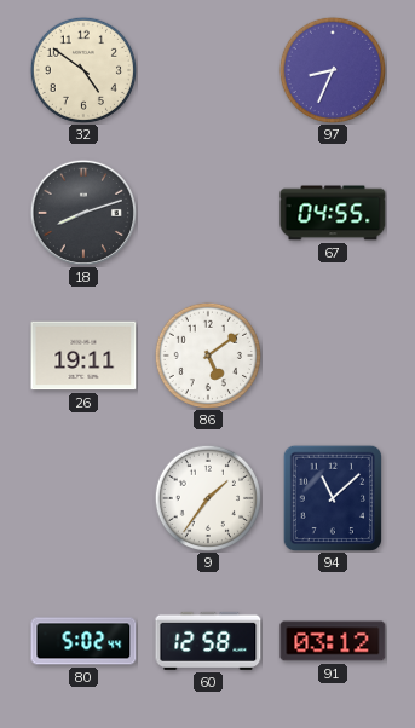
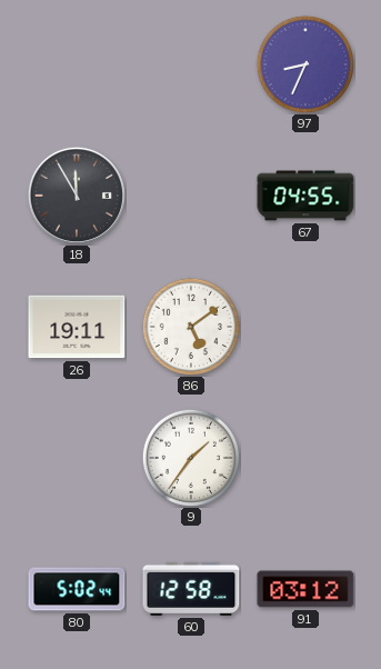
32: 4:51 -> none (82, 69)
18: 8:12 -> 11:55 (77, 196)
94: 11:08 -> none (332, 497)
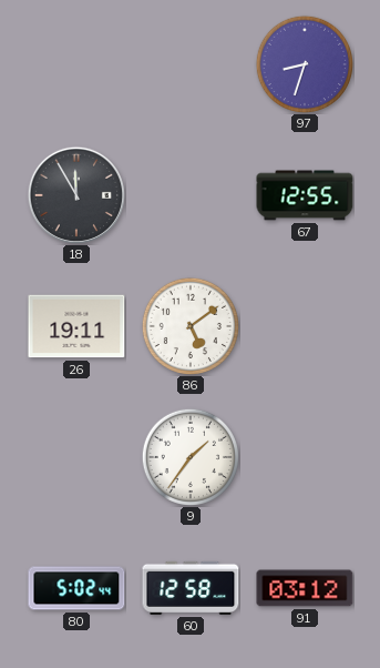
97: 8:34 -> 8:33 (304, 63)
67: 04:55 -> 12:55 (305, 195)
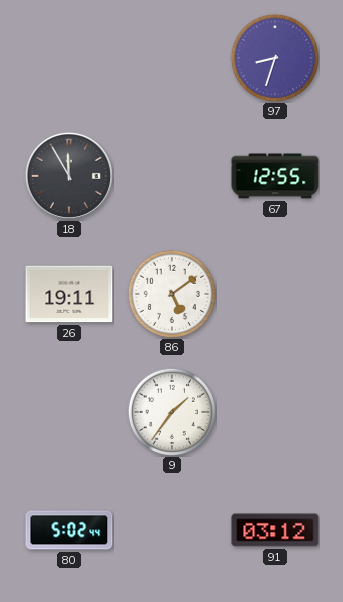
60: 12:58 -> none (191, 588)
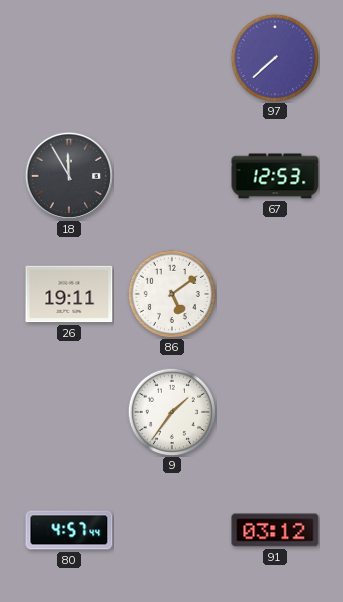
97: 8:33 -> 7:38 (274, 57)
67: 12:55 -> 12:53 (275, 176)
80: 5:02 -> 4:57 (69, 530)
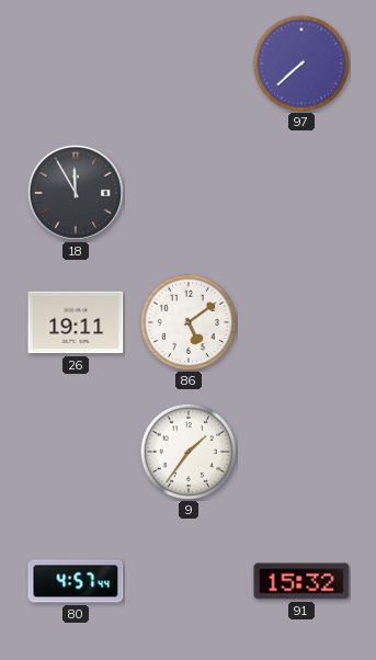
67: 12:53 -> none (275, 176)
91: 03:12 -> 15:32 (301, 581)
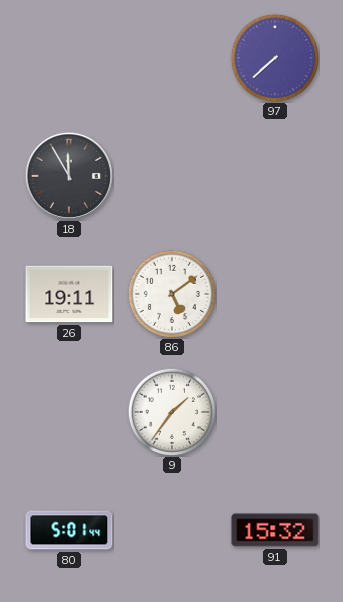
80: 4:57 -> 5:01 (69, 530)
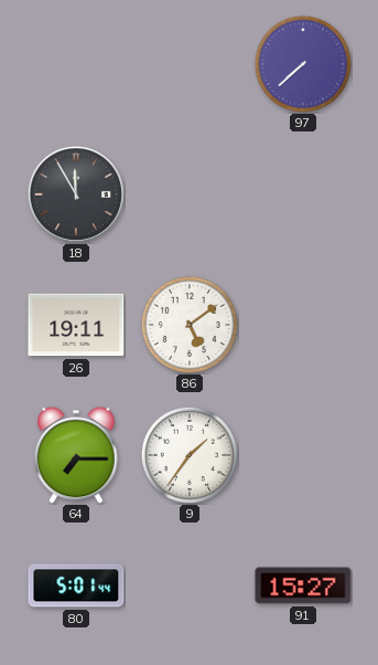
64: none -> 7:15 (76, 455)
91: 15:32 -> 15:27 (303, 585)
